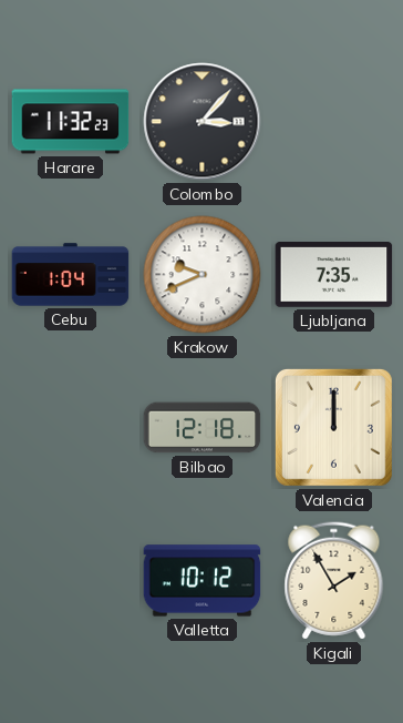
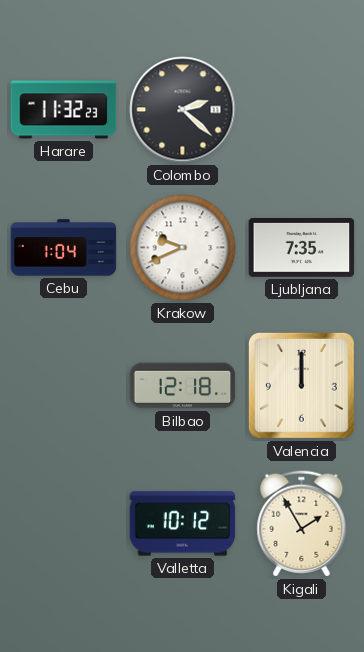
Colombo: 3:07 -> 2:22 (183, 110)
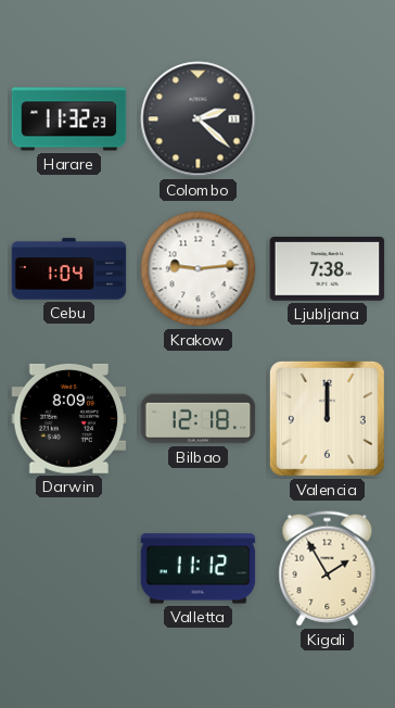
Krakow: 9:41 -> 9:14 (199, 269)
Ljubljana: 7:35 -> 7:38 (328, 269)
Darwin: none -> 8:09 (69, 418)
Valletta: 10:12 -> 11:12 (199, 569)
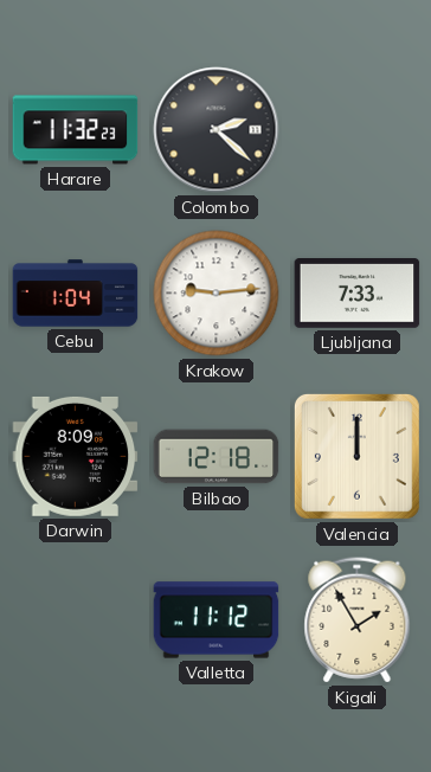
Ljubljana: 7:38 -> 7:33 (358, 294)
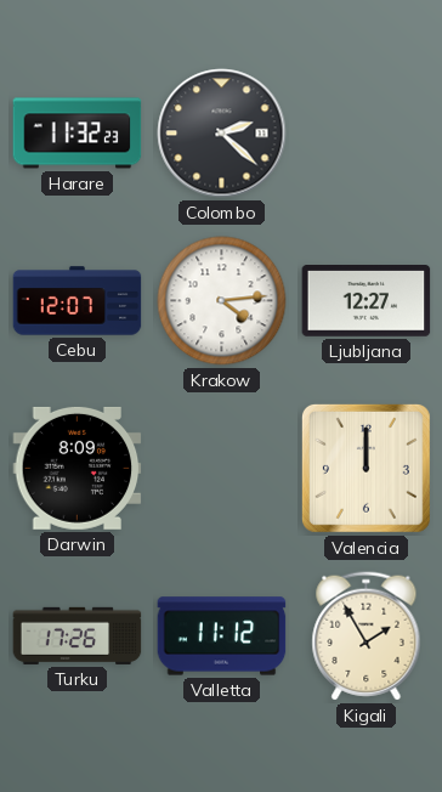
Cebu: 1:04 -> 12:07 (78, 301)
Krakow: 9:14 -> 4:14 (222, 301)
Ljubljana: 7:33 -> 12:27 (367, 301)
Bilbao: 12:18 -> none (217, 457)
Turku: none -> 17:26 (78, 635)
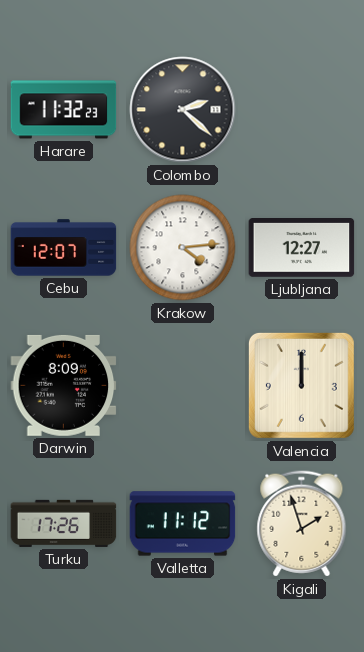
Kigali: 1:55 -> 1:57 (302, 524)
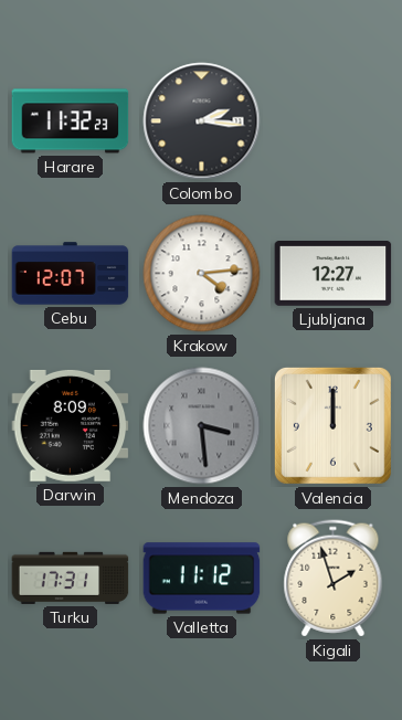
Colombo: 2:22 -> 2:16 (202, 121)
Mendoza: none -> 3:29 (202, 426)
Turku: 17:26 -> 17:31 (71, 578)
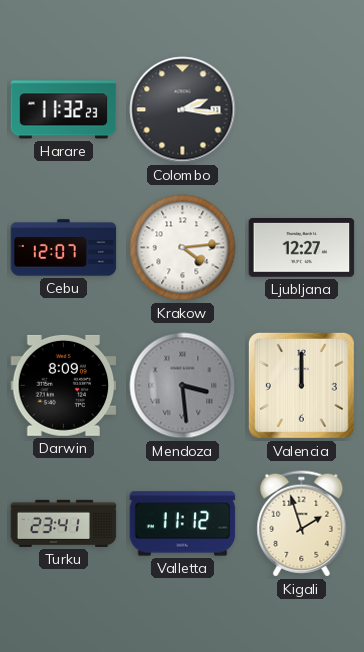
Turku: 17:31 -> 23:41 (64, 523)
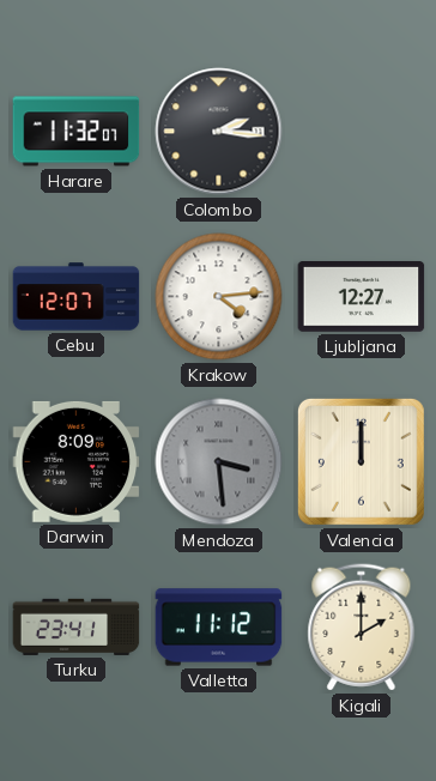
Harare: 11:32:23 -> 11:32:07 (77, 132)
Kigali: 1:57 -> 2:00 (362, 628)
